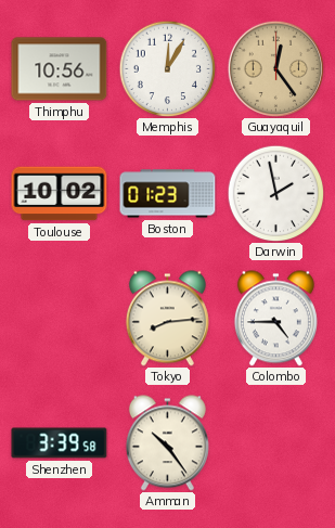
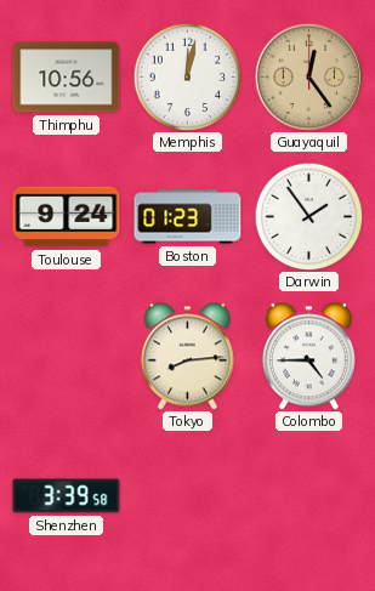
Memphis: 12:05 -> 12:02 (187, 76)
Toulouse: 10:02 -> 9:24 (67, 217)
Darwin: 1:58 -> 1:54 (308, 216)
Amman: 10:24 -> none (167, 443)
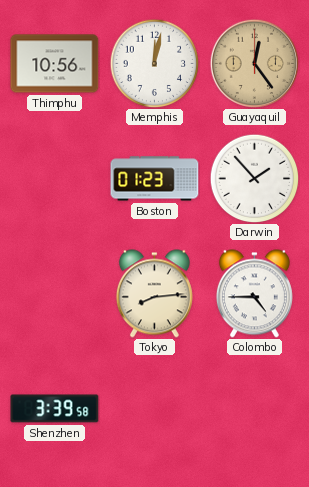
Toulouse: 9:24 -> none (67, 217)
Darwin: 1:54 -> 1:53 (254, 178)
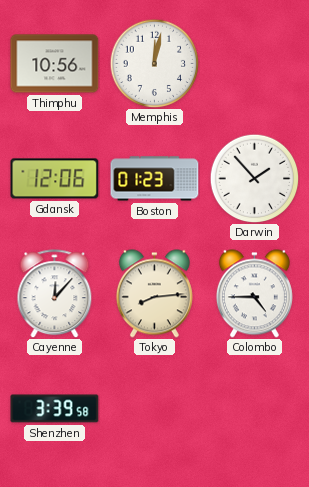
Guayaquil: 12:24 -> none (254, 63)
Gdansk: none -> 12:06 (55, 179)
Cayenne: none -> 12:07 (55, 294)
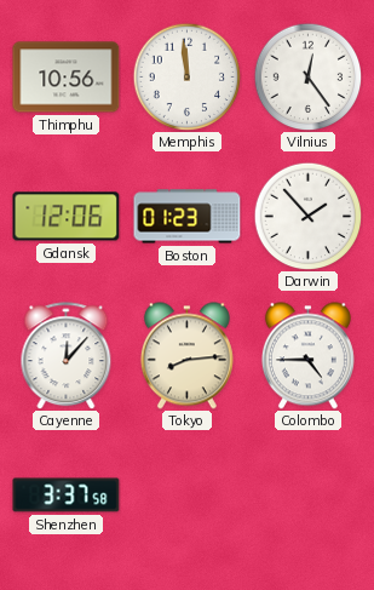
Memphis: 12:02 -> 11:59 (186, 76)
Vilnius: none -> 12:24 (307, 76)
Shenzhen: 3:39 -> 3:37 (67, 496)
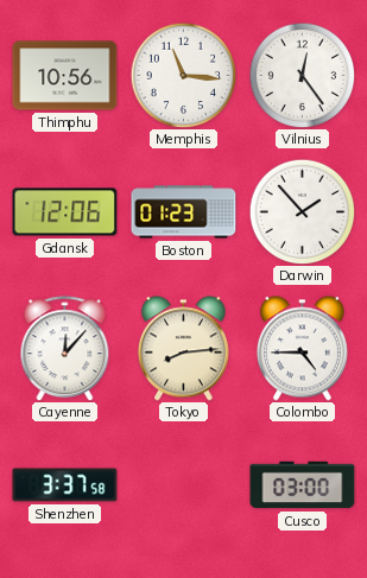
Memphis: 11:59 -> 11:16 (183, 75)
Cusco: none -> 03:00 (303, 485)
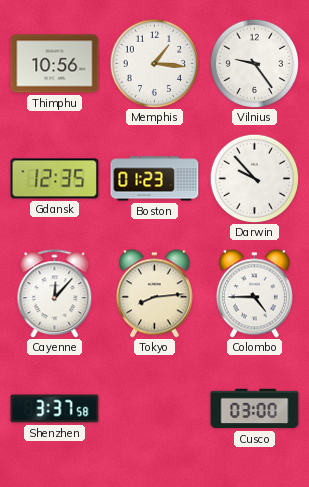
Memphis: 11:16 -> 1:16 (154, 63)
Vilnius: 12:24 -> 9:24 (254, 63)
Gdansk: 12:06 -> 12:35 (55, 179)
Darwin: 1:53 -> 9:53 (254, 178)
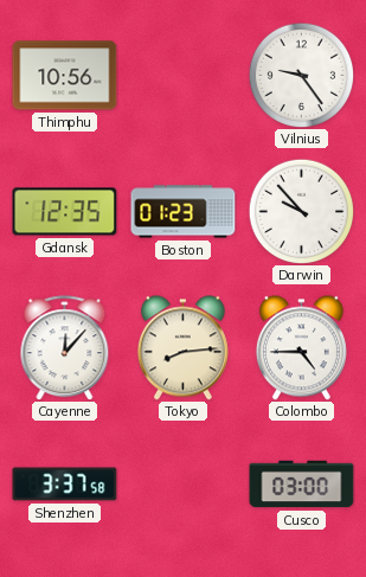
Memphis: 1:16 -> none (154, 63)
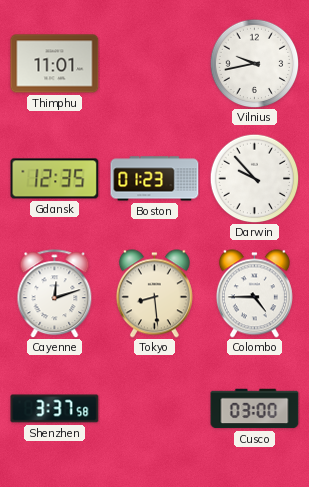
Thimphu: 10:56 -> 11:01 (55, 64)
Vilnius: 9:24 -> 9:43 (254, 63)
Cayenne: 12:07 -> 12:12 (55, 294)
Tokyo: 8:14 -> 8:29 (154, 294)
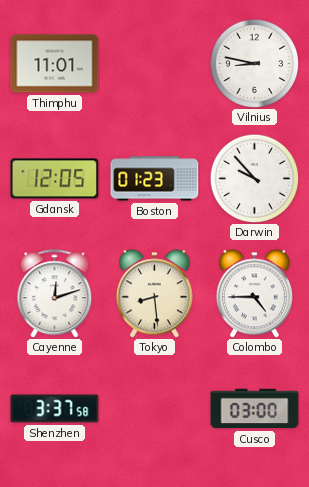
Vilnius: 9:43 -> 8:47 (254, 63)
Gdansk: 12:35 -> 12:05 (55, 179)
